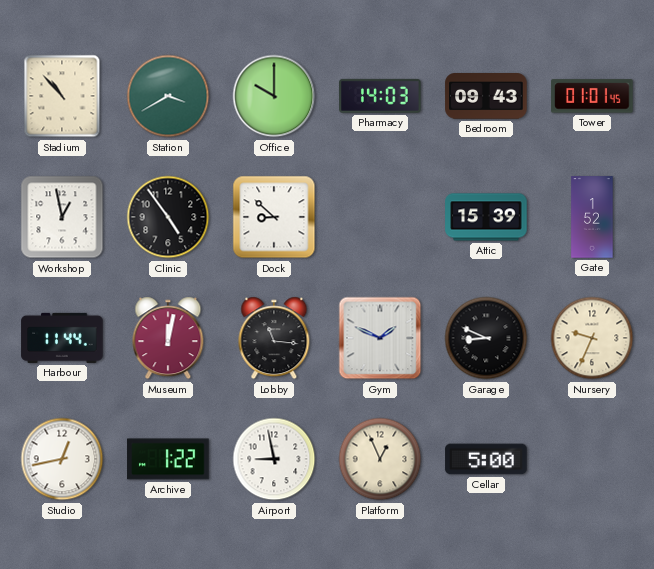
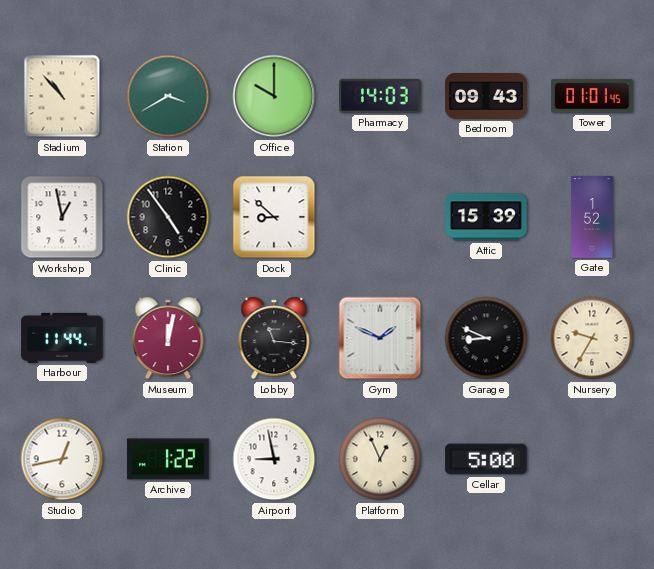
Nursery: 9:34 -> 9:35 (592, 338)
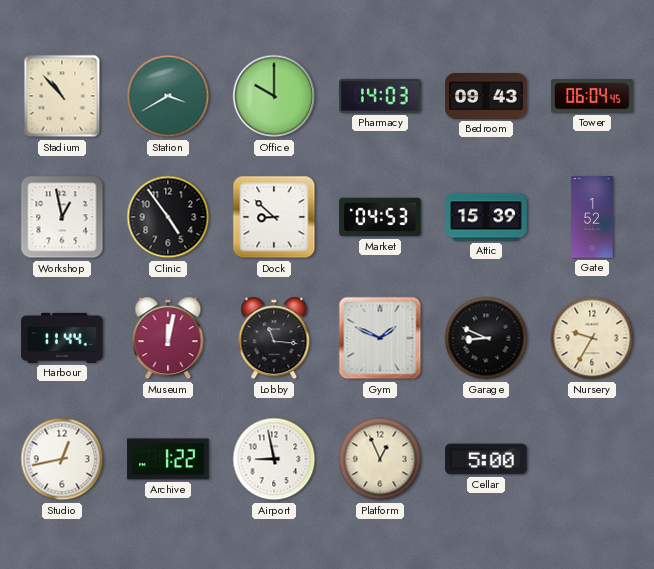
Tower: 01:01 -> 06:04 (592, 96)
Market: none -> 04:53 (380, 217)
